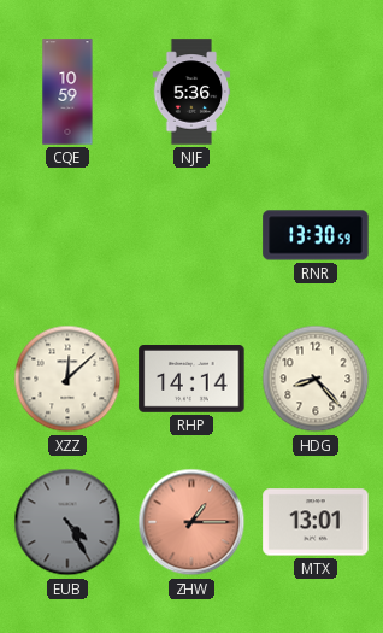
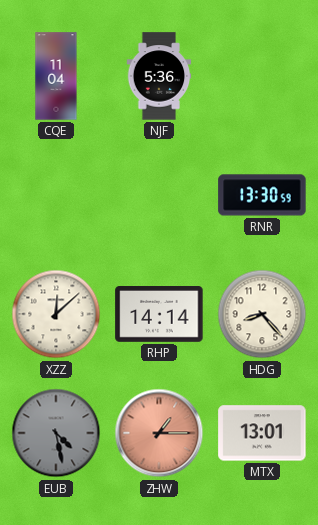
CQE: 10:59 -> 11:04 (56, 76)
EUB: 4:25 -> 4:28 (56, 433)
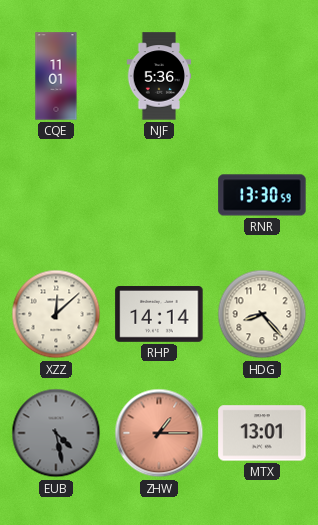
CQE: 11:04 -> 11:01 (56, 76)
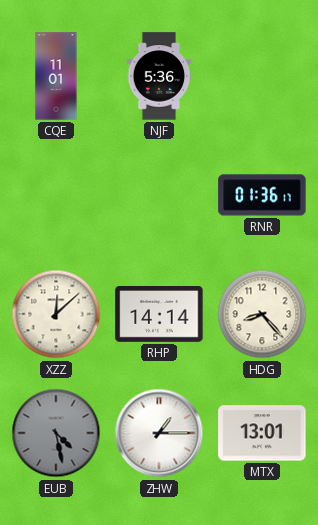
RNR: 13:30 -> 01:36 (262, 195)
ZHW dial: salmon -> white (159, 433)
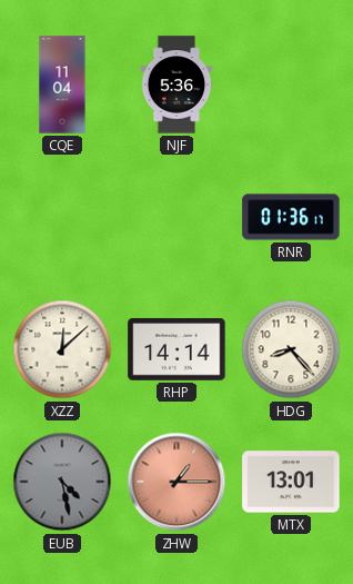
CQE: 11:01 -> 11:04 (62, 85)
ZHW dial: white -> salmon (176, 482)
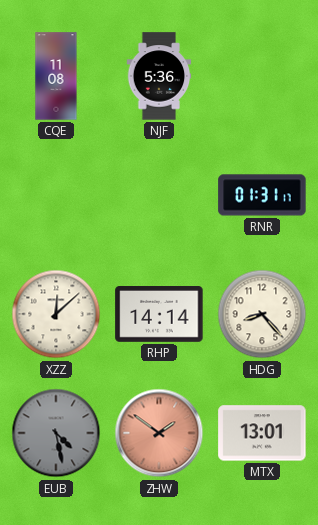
CQE: 11:04 -> 11:08 (56, 76)
RNR: 01:36 -> 01:31 (262, 195)
ZHW: 1:15 -> 1:51 (159, 433)
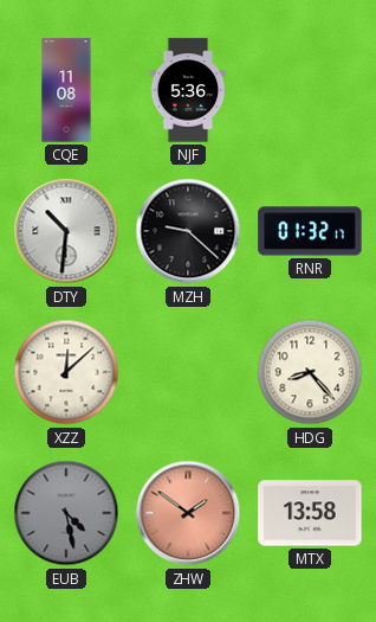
DTY: none -> 10:31 (66, 231)
MZH: none -> 9:22 (188, 231)
RNR: 01:31 -> 01:32 (310, 231)
RHP: 14:14 -> none (159, 315)
MTX: 13:01 -> 13:58 (310, 513)
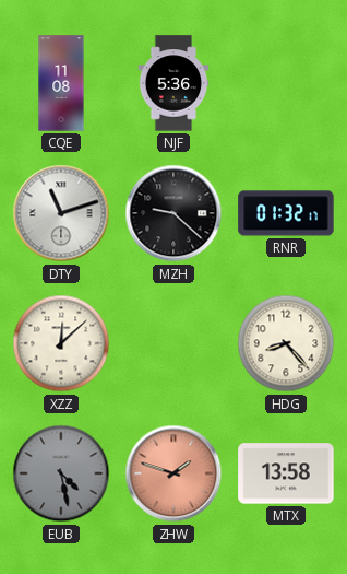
DTY: 10:31 -> 11:12 (61, 213)
ZHW: 1:51 -> 1:48 (174, 473)
